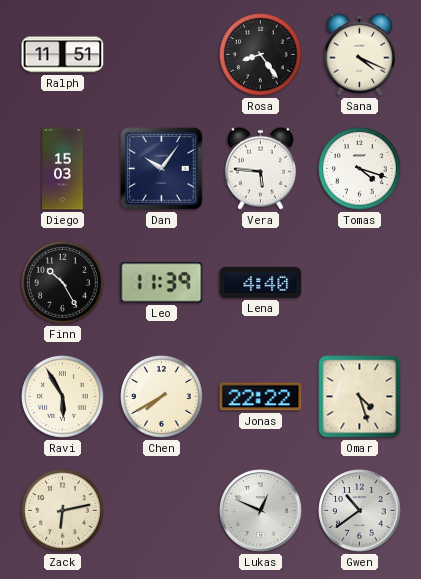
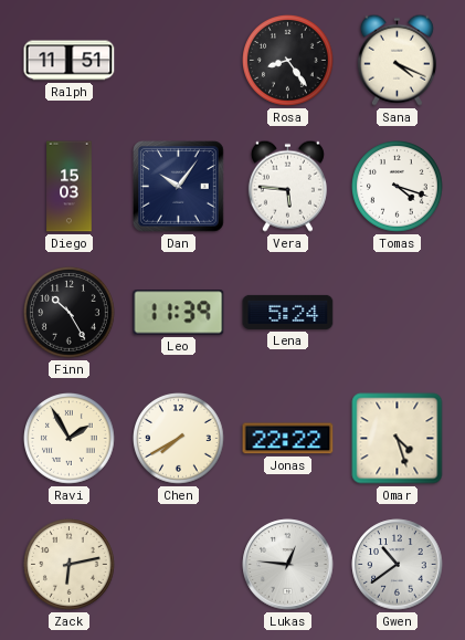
Lena: 4:40 -> 5:24 (288, 312)
Ravi: 5:55 -> 1:55 (70, 439)
Lukas: 12:49 -> 12:46 (288, 565)
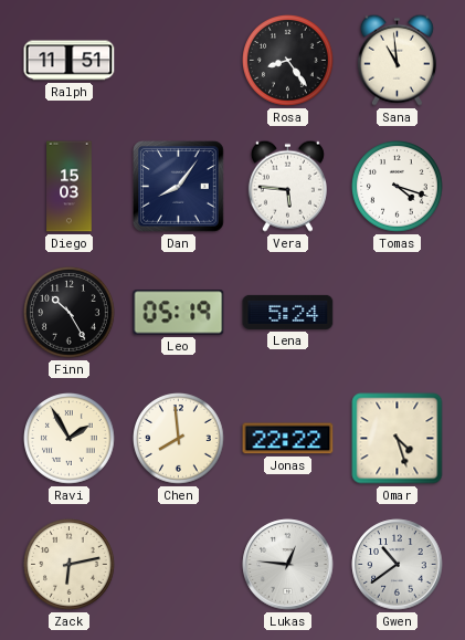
Sana: 4:19 -> 10:59 (397, 60)
Dan: 10:06 -> 8:06 (179, 187)
Leo: 11:39 -> 05:19 (179, 313)
Chen: 7:40 -> 7:59 (179, 439)
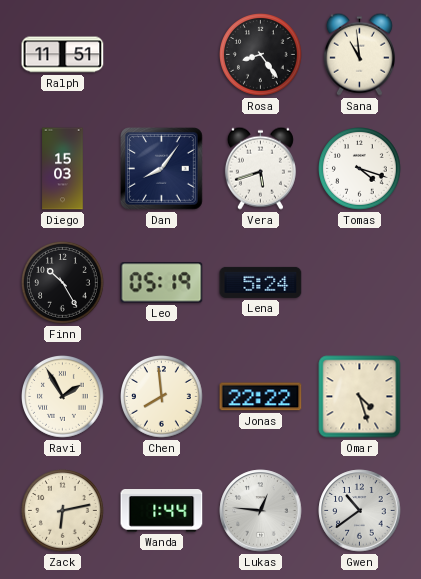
Vera: 5:46 -> 5:42 (260, 168)
Wanda: none -> 1:44 (162, 511)
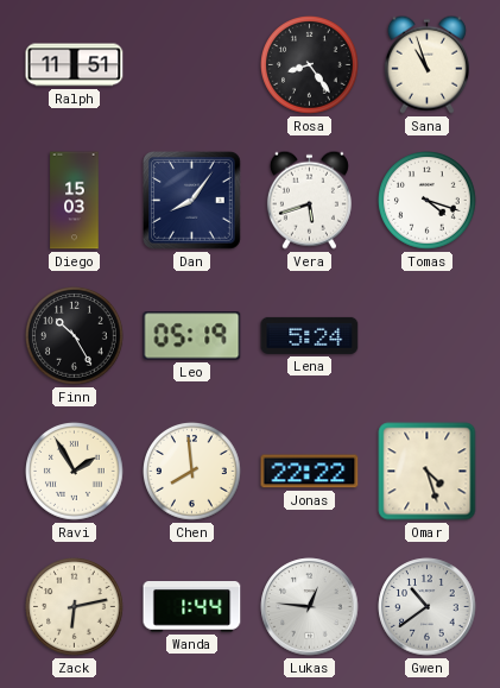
Sana: 10:59 -> 10:57 (426, 64)
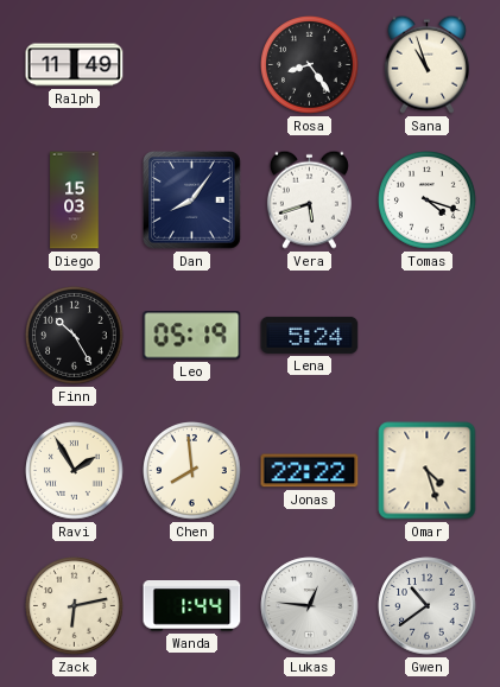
Ralph: 11:51 -> 11:49 (75, 65)
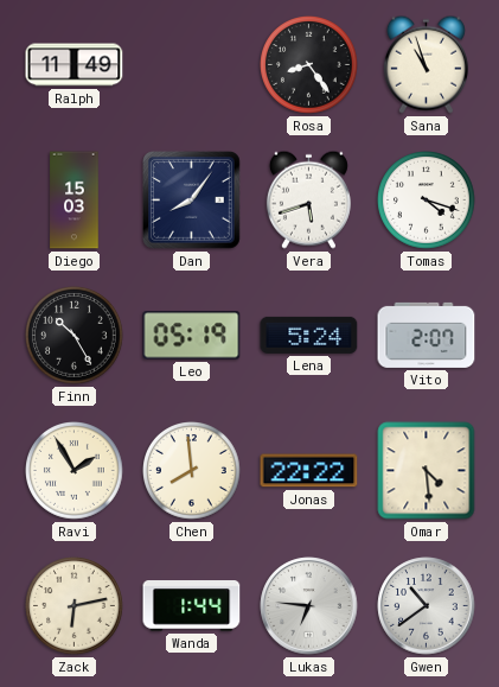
Vito: none -> 2:07 (427, 335)
Omar: 4:27 -> 4:29 (427, 471)
Lukas: 12:46 -> 6:46 (309, 606)
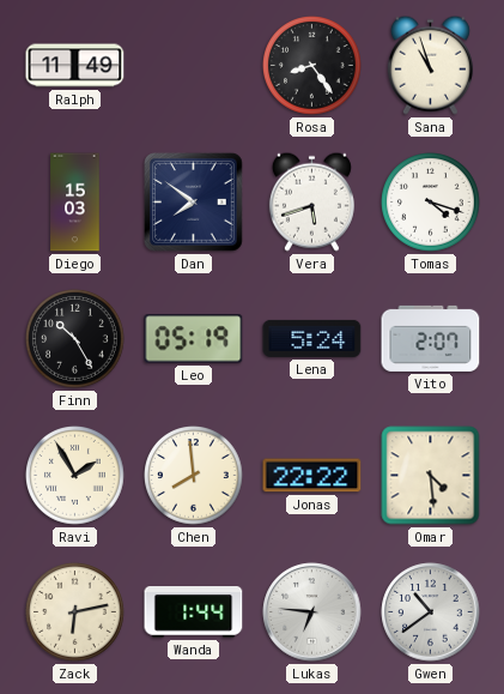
Dan: 8:06 -> 7:51 (194, 203)
